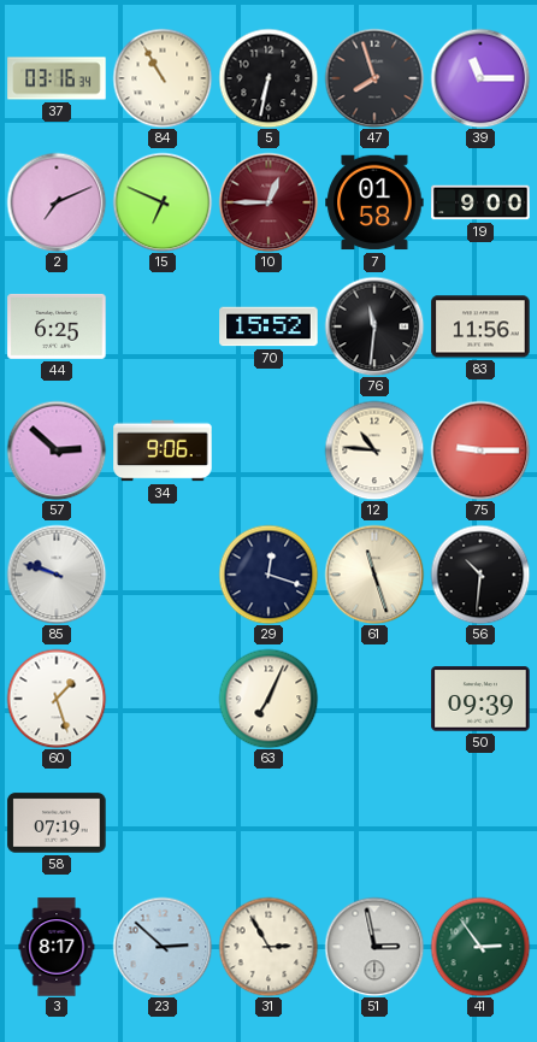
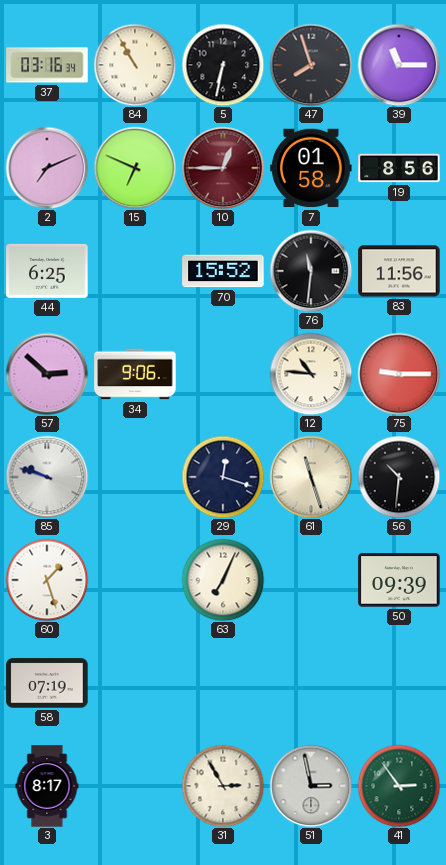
19: 9:00 -> 8:56 (399, 168)
23: 2:52 -> none (163, 947)
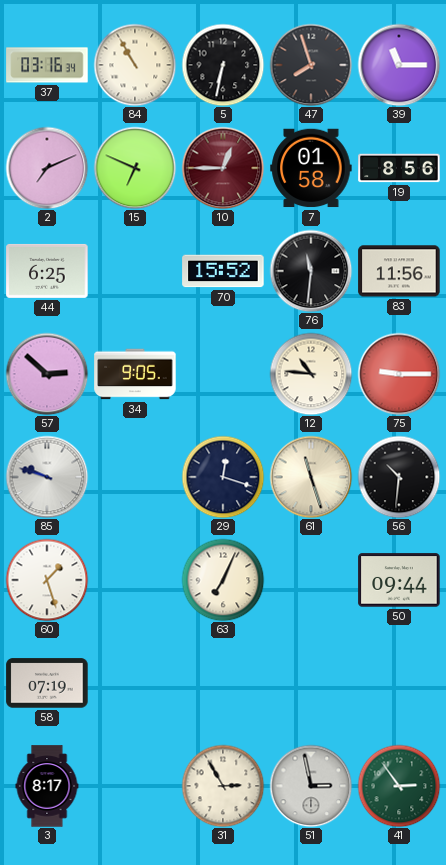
34: 9:06 -> 9:05 (135, 374)
50: 09:39 -> 09:44 (399, 580)
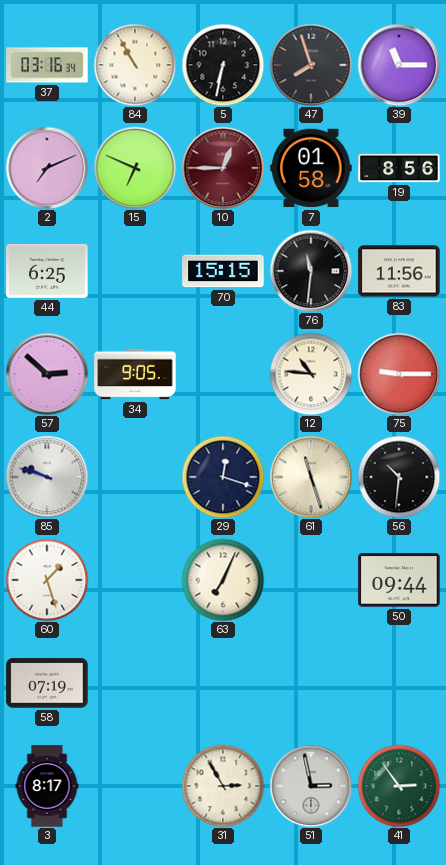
70: 15:52 -> 15:15 (223, 271)
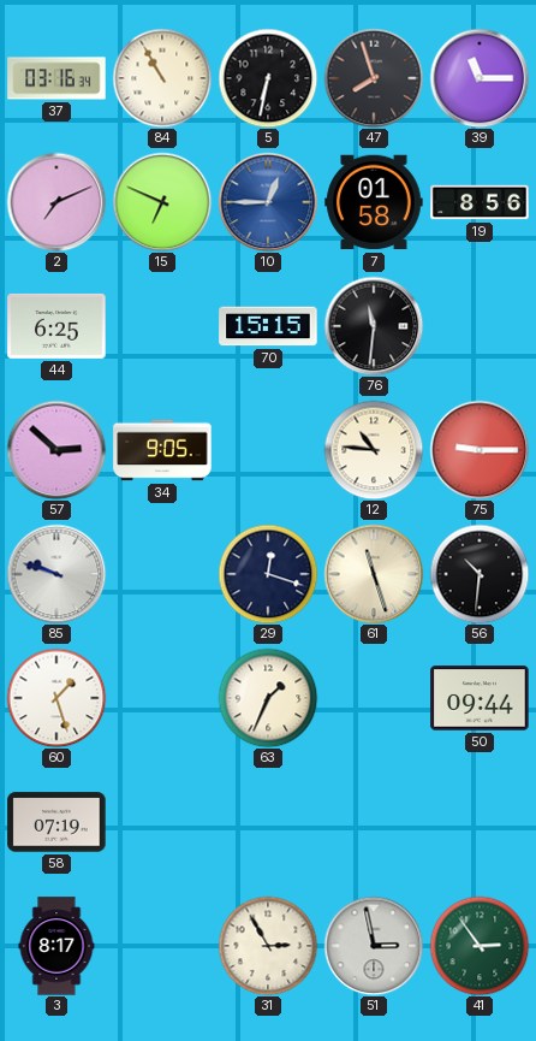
10 dial: burgundy -> blue (268, 202)
83: 11:56 -> none (399, 271)
63: 7:04 -> 1:34 (268, 698)
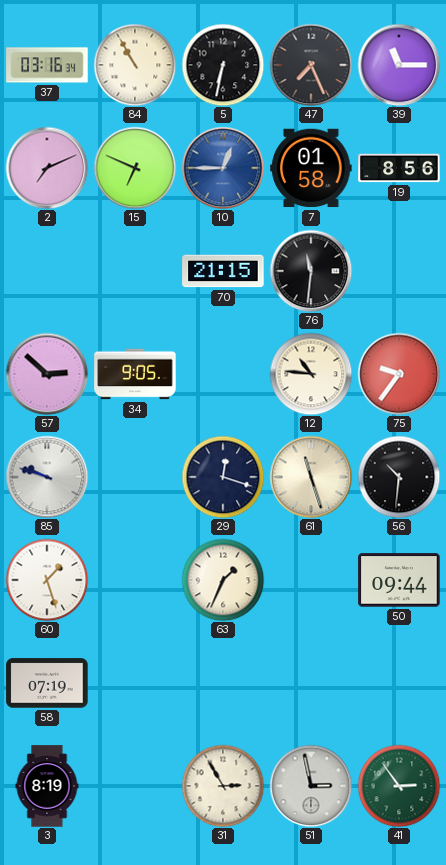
47: 7:57 -> 7:26 (311, 65)
44: 6:25 -> none (56, 326)
70: 15:15 -> 21:15 (223, 271)
75: 9:15 -> 9:36 (399, 374)
3: 8:17 -> 8:19 (47, 786)
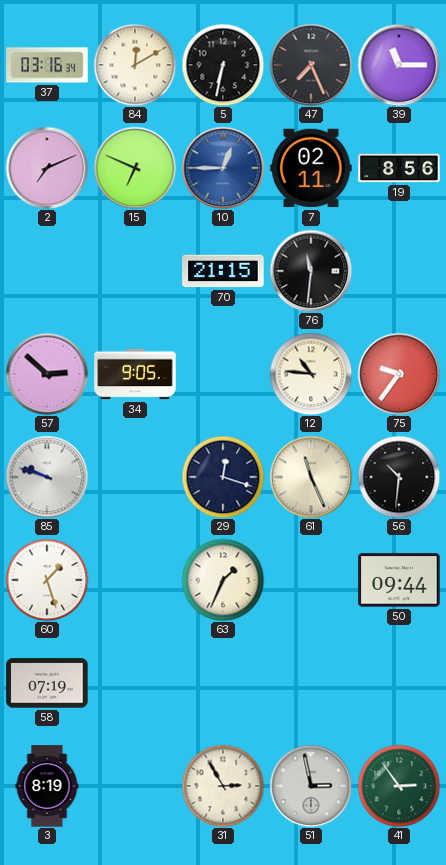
84: 10:55 -> 12:10 (135, 65)
7: 01:58 -> 02:11 (311, 168)
61: 11:27 -> 11:26 (311, 477)
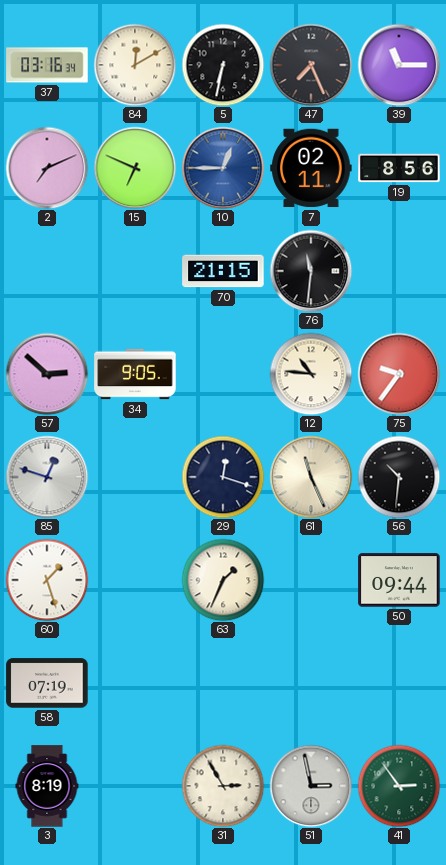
85: 9:48 -> 12:48 (47, 477)
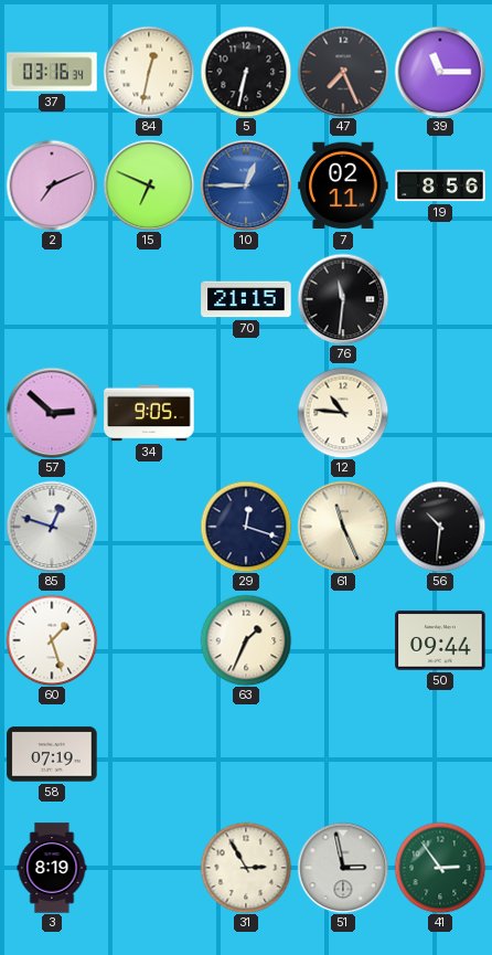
84: 12:10 -> 12:32 (149, 72)
75: 9:36 -> none (399, 374)
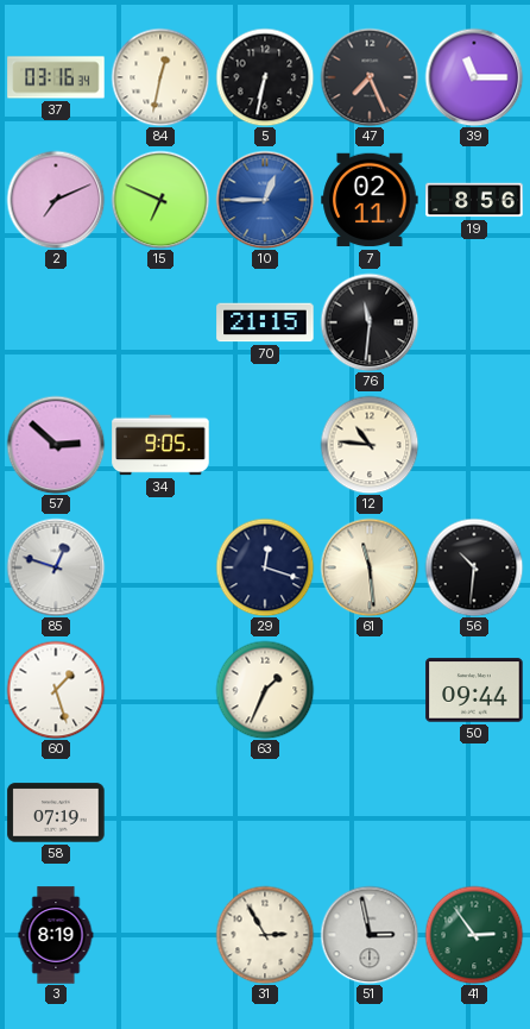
61: 11:26 -> 11:29 (370, 567)
